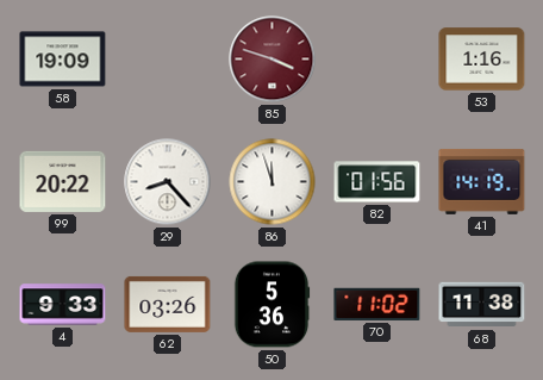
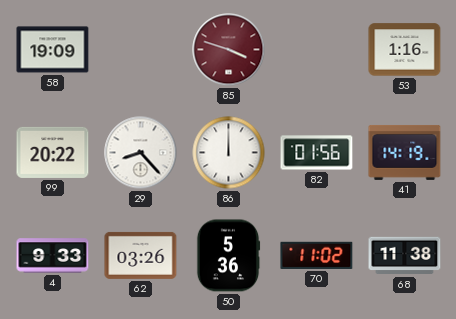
86: 11:57 -> 12:00 (229, 153)
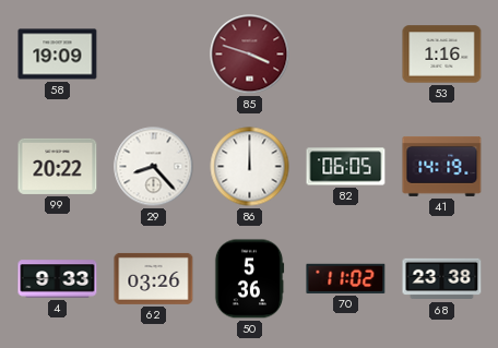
82: 01:56 -> 06:05 (346, 167)
68: 11:38 -> 23:38 (442, 279)
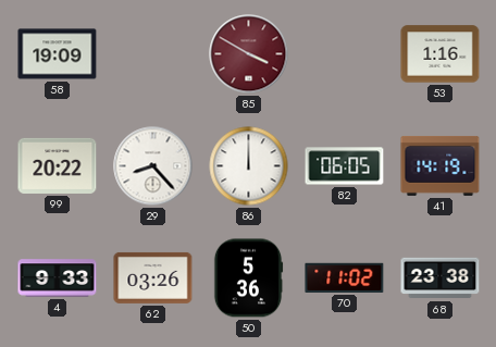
85: 3:48 -> 3:50 (249, 54)
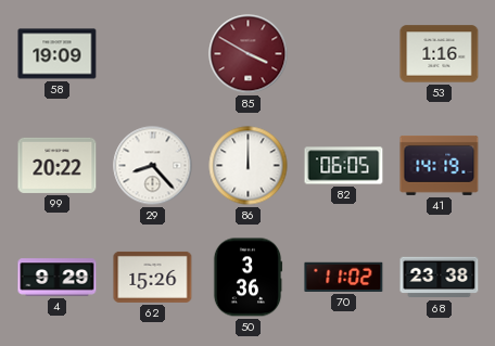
4: 9:33 -> 9:29 (58, 278)
62: 03:26 -> 15:26 (153, 277)
50: 5:36 -> 3:36 (247, 278)
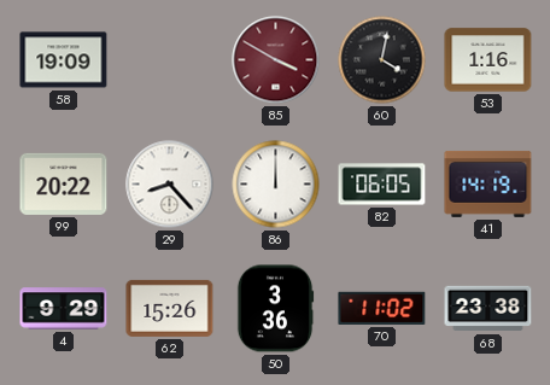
60: none -> 4:02 (382, 60)
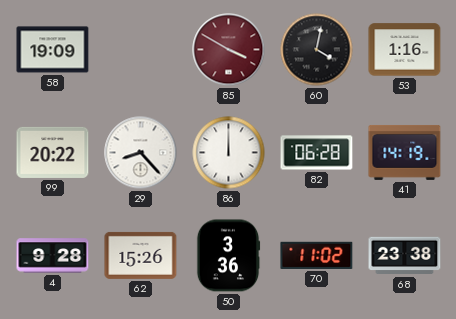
82: 06:05 -> 06:28 (317, 153)
4: 9:29 -> 9:28 (53, 256)
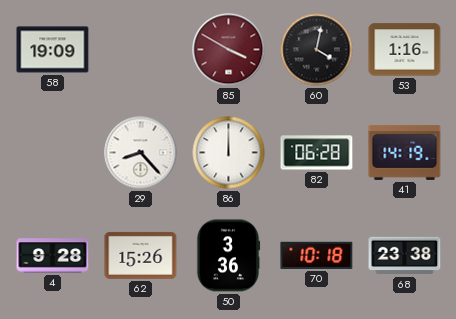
99: 20:22 -> none (53, 152)
70: 11:02 -> 10:18 (317, 255)
